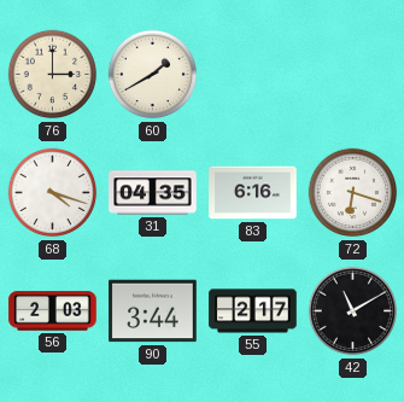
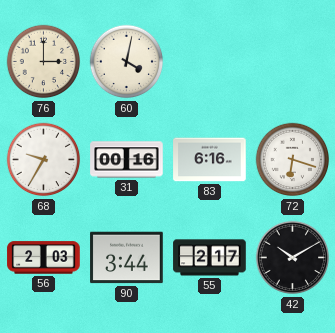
60: 1:40 -> 4:02 (127, 62)
68: 4:18 -> 9:35 (44, 160)
31: 04:35 -> 00:16 (127, 160)
42: 11:10 -> 10:10 (293, 258)
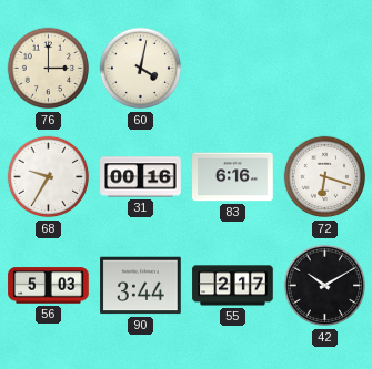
56: 2:03 -> 5:03 (49, 286)
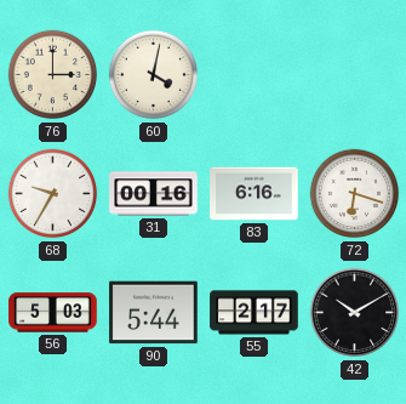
90: 3:44 -> 5:44 (154, 313)
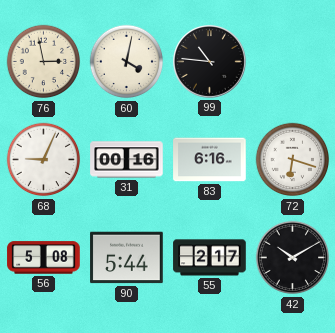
76: 3:00 -> 2:58 (44, 62)
99: none -> 10:46 (209, 61)
68: 9:35 -> 9:04 (44, 160)
56: 5:03 -> 5:08 (44, 258)
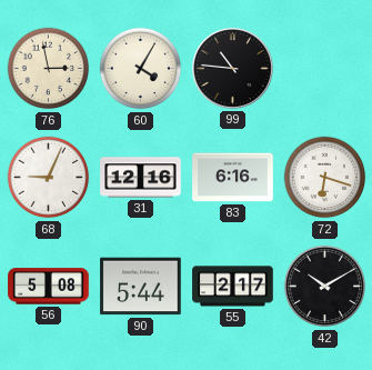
60: 4:02 -> 4:05 (141, 69)
31: 00:16 -> 12:16 (141, 178)
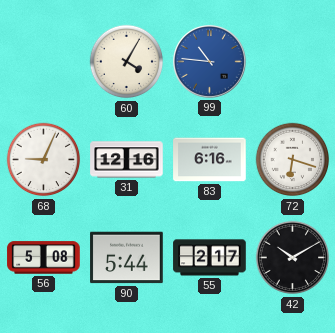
76: 2:58 -> none (49, 69)
99 dial: black -> blue (209, 61)
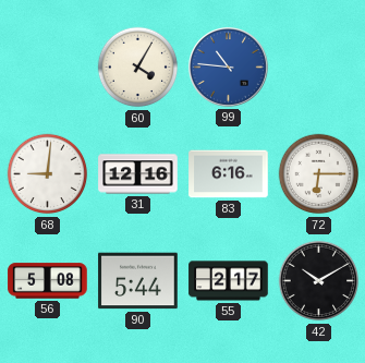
68: 9:04 -> 9:01 (48, 174)
72: 6:18 -> 6:15 (319, 174)
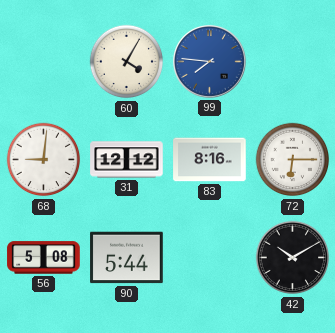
99: 10:46 -> 7:46 (209, 61)
31: 12:16 -> 12:12 (127, 160)
83: 6:16 -> 8:16 (210, 160)
55: 2:17 -> none (229, 281)
